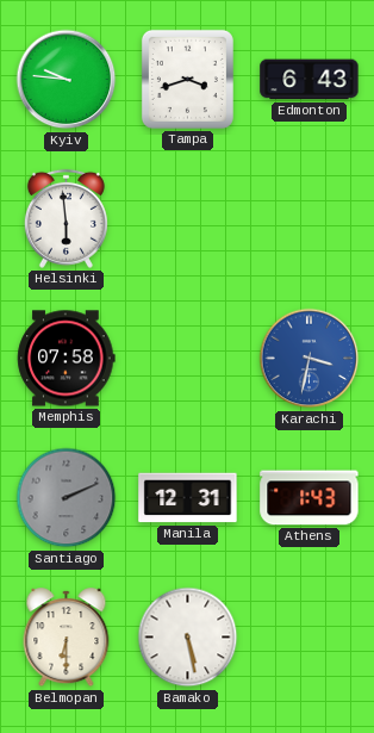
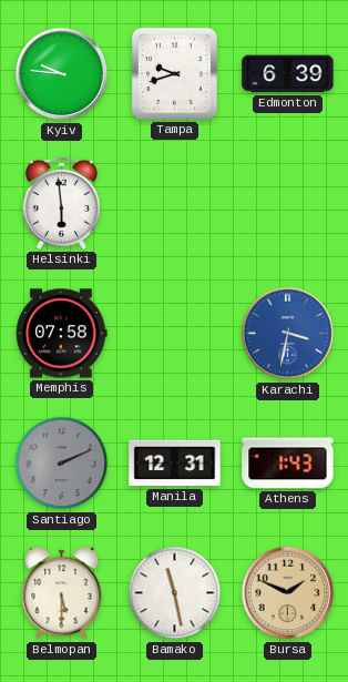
Tampa: 3:42 -> 9:42 (174, 73)
Edmonton: 6:43 -> 6:39 (288, 74)
Belmopan: 6:30 -> 5:30 (62, 593)
Bamako: 5:28 -> 11:28 (175, 593)
Bursa: none -> 1:49 (288, 593)
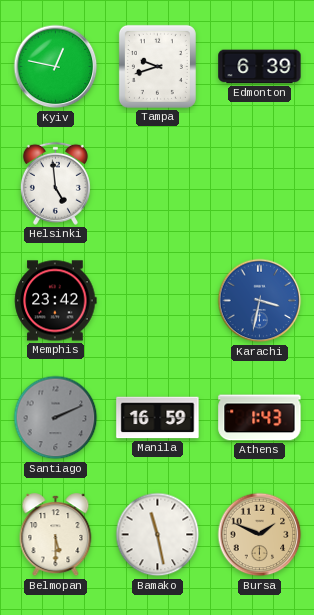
Kyiv: 9:46 -> 12:47 (56, 67)
Helsinki: 5:59 -> 4:59 (55, 183)
Memphis: 07:58 -> 23:42 (56, 301)
Manila: 12:31 -> 16:59 (158, 418)
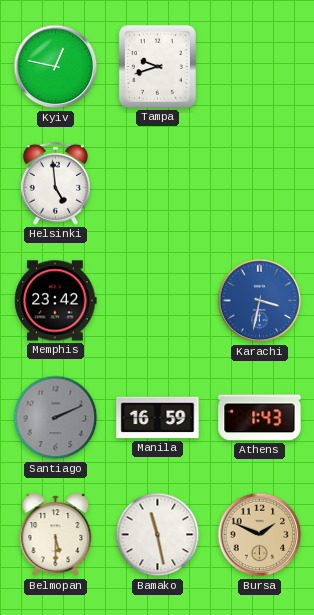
Edmonton: 6:39 -> none (260, 67)
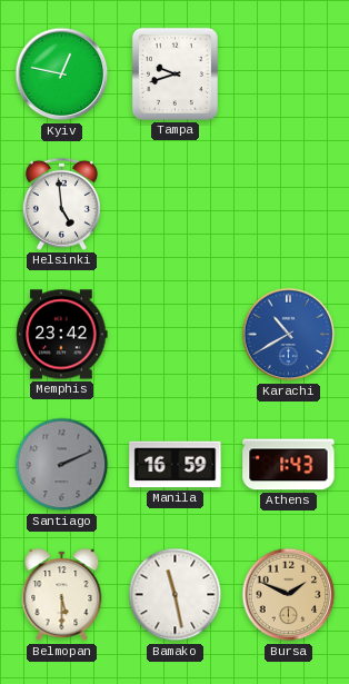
Karachi: 3:32 -> 10:40 (289, 335)
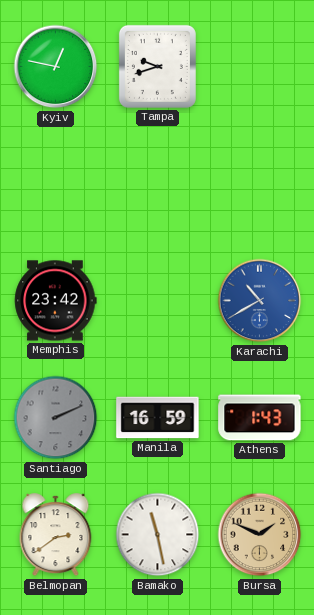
Helsinki: 4:59 -> none (61, 204)
Belmopan: 5:30 -> 2:39 (56, 535)
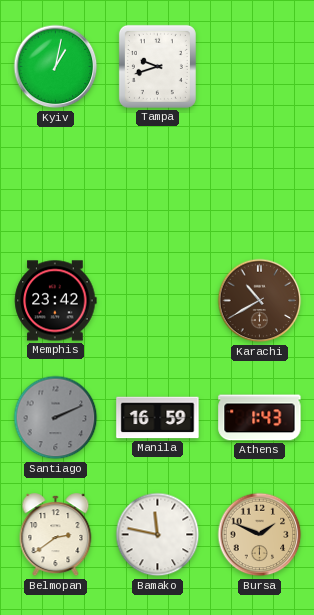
Kyiv: 12:47 -> 1:02 (56, 67)
Karachi dial: blue -> brown (260, 301)
Bamako: 11:28 -> 11:47 (158, 535)
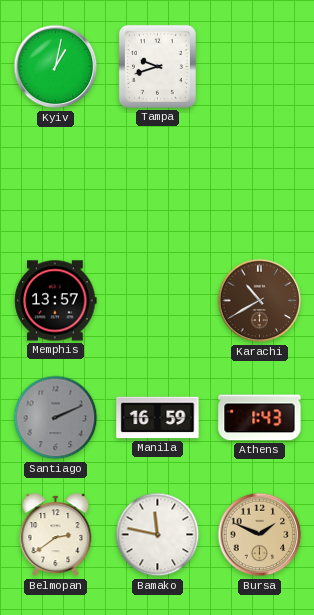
Memphis: 23:42 -> 13:57 (56, 301)
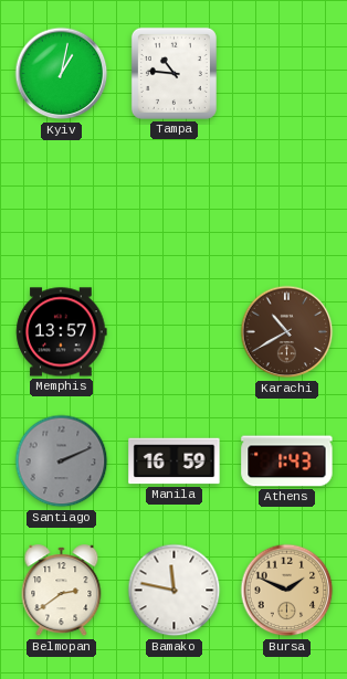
Tampa: 9:42 -> 10:46 (173, 73)
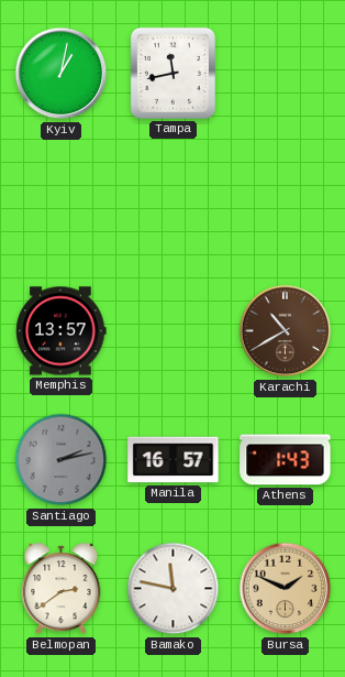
Tampa: 10:46 -> 11:43 (172, 73)
Santiago: 2:11 -> 2:13 (62, 460)
Manila: 16:59 -> 16:57 (174, 460)
